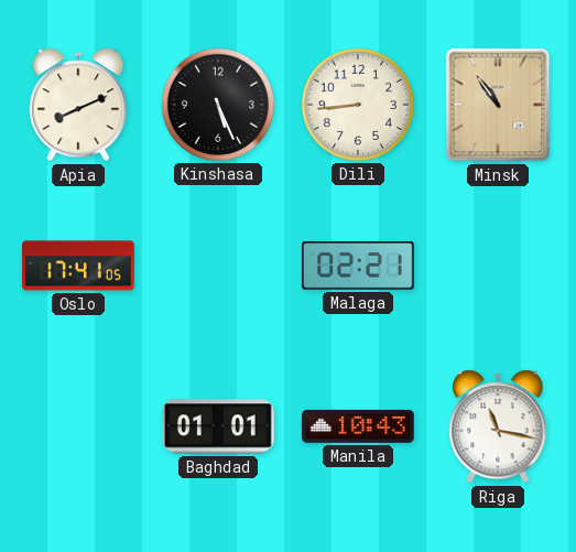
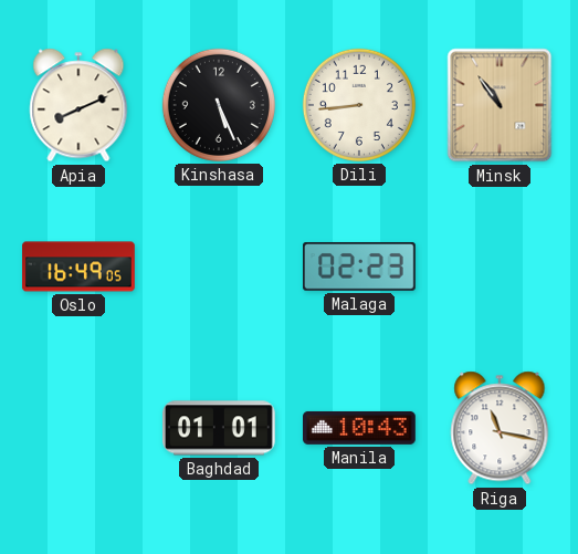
Oslo: 17:41 -> 16:49 (78, 266)
Malaga: 02:21 -> 02:23 (360, 268)
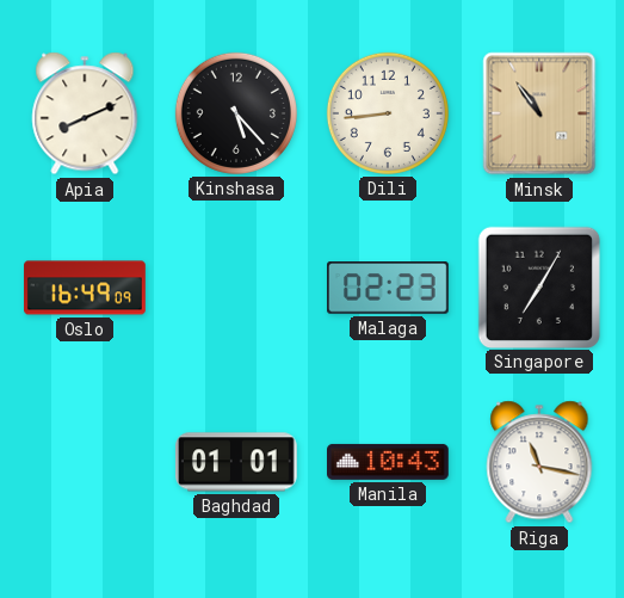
Kinshasa: 5:26 -> 5:23 (236, 113)
Oslo: 16:49:05 -> 16:49:09 (85, 288)
Singapore: none -> 7:05 (538, 286)
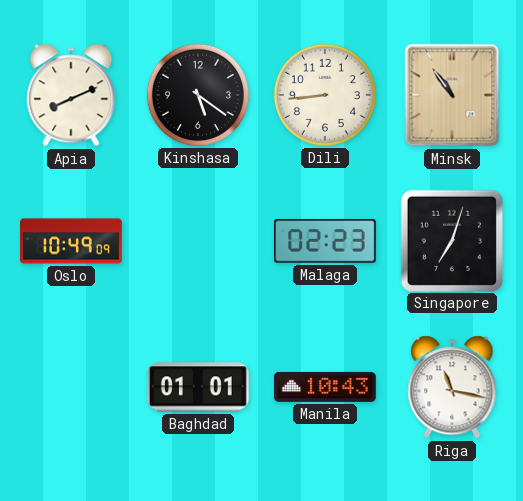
Kinshasa: 5:23 -> 5:21 (198, 95)
Oslo: 16:49 -> 10:49 (71, 241)
Singapore: 7:05 -> 7:03 (451, 240)
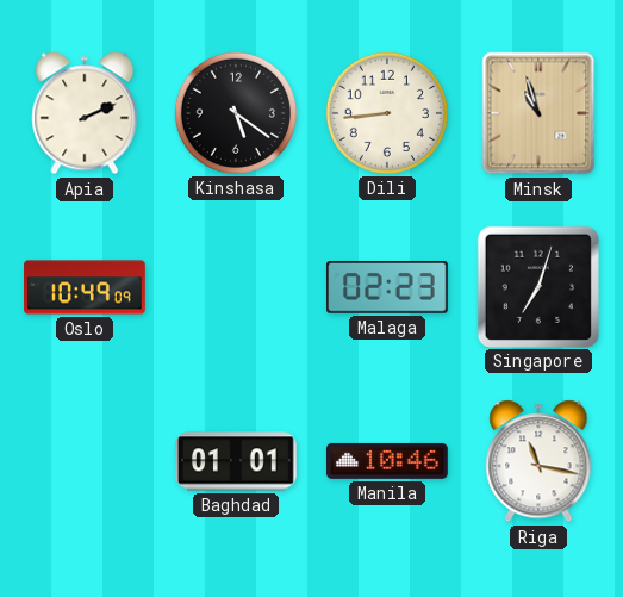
Apia: 8:11 -> 2:11 (85, 113)
Minsk: 10:54 -> 10:57 (538, 113)
Manila: 10:43 -> 10:46 (388, 461)
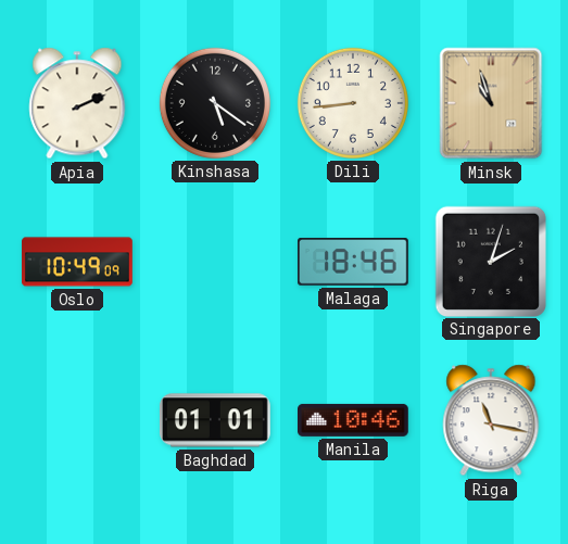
Malaga: 02:23 -> 18:46 (354, 263)
Singapore: 7:03 -> 2:03 (490, 261)
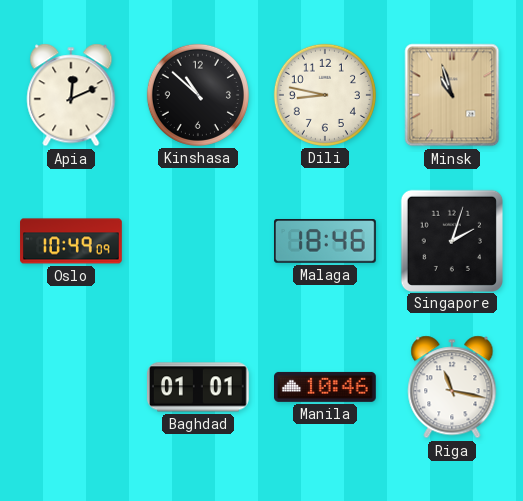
Apia: 2:11 -> 12:11 (71, 95)
Kinshasa: 5:21 -> 10:52 (198, 95)
Dili: 8:44 -> 8:47 (325, 95)
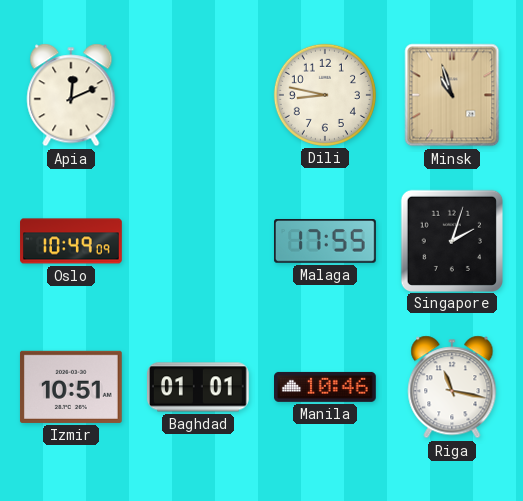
Kinshasa: 10:52 -> none (198, 95)
Malaga: 18:46 -> 17:55 (326, 242)
Izmir: none -> 10:51 (71, 387)
